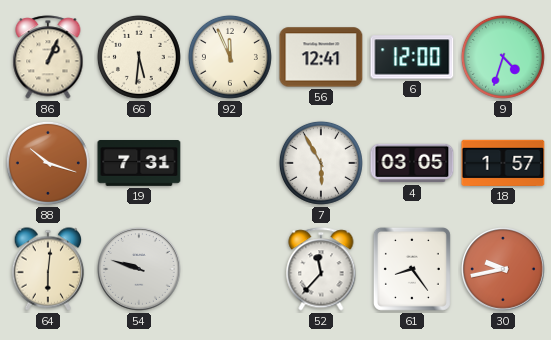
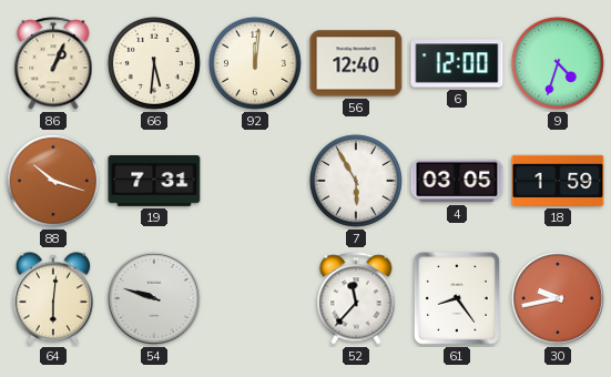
92: 11:56 -> 12:01 (255, 63)
56: 12:41 -> 12:40 (356, 63)
18: 1:57 -> 1:59 (558, 181)
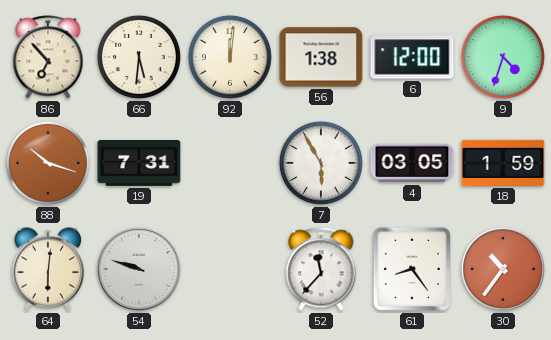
86: 1:04 -> 6:53 (48, 57)
56: 12:40 -> 1:38 (321, 57)
30: 9:43 -> 10:36 (504, 270)
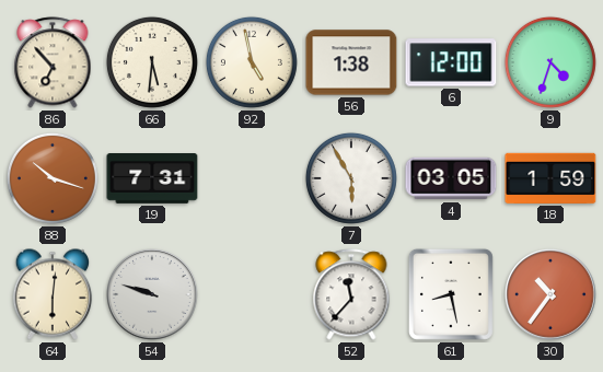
92: 12:01 -> 4:58 (252, 62)
61: 8:24 -> 8:28 (451, 294)
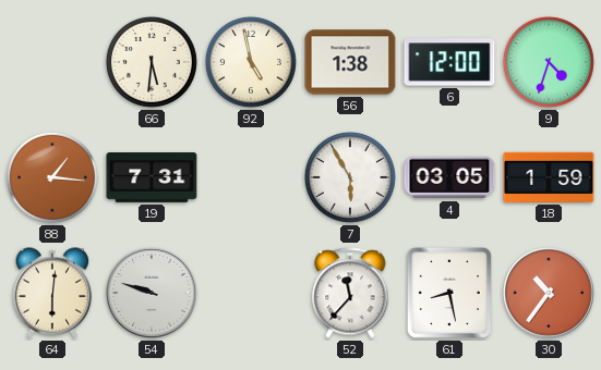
86: 6:53 -> none (53, 62)
88: 10:18 -> 1:16 (52, 177)
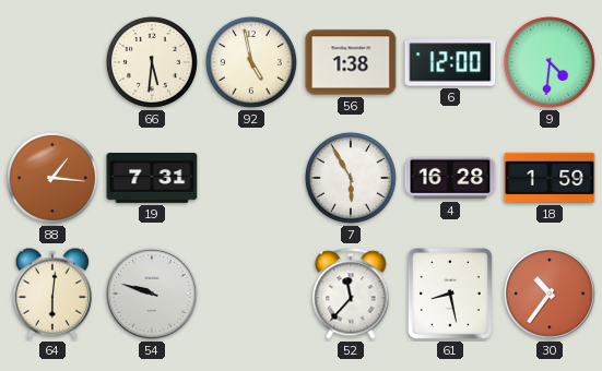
9: 4:33 -> 4:31 (550, 62)
4: 03:05 -> 16:28 (450, 178)
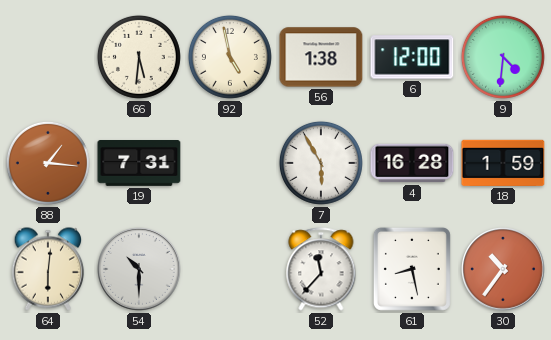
54: 9:48 -> 10:30 (140, 270)
